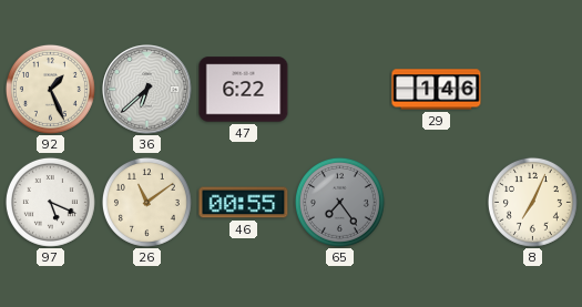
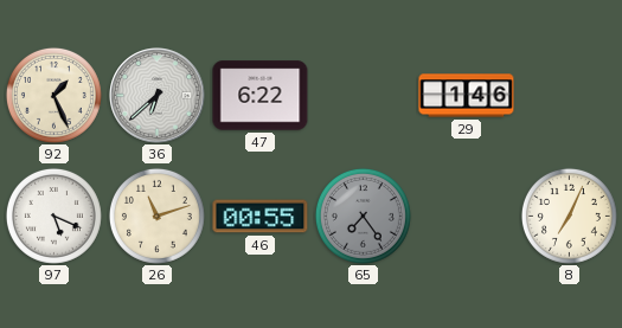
26: 11:09 -> 11:12 (156, 216)
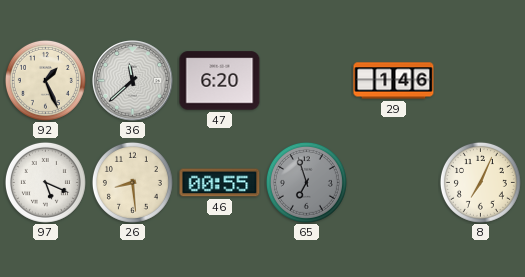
36: 6:38 -> 11:38 (133, 81)
47: 6:22 -> 6:20 (220, 81)
26: 11:12 -> 8:29 (132, 182)
65: 7:24 -> 6:57 (306, 182)
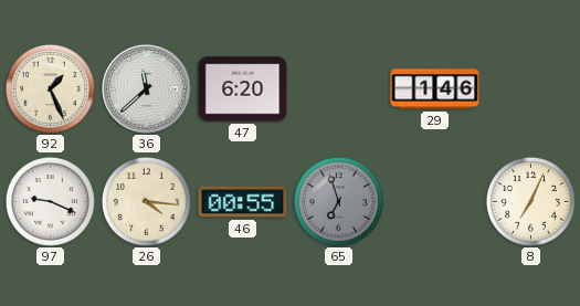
97: 5:19 -> 9:19 (50, 201)
26: 8:29 -> 4:16 (146, 201)
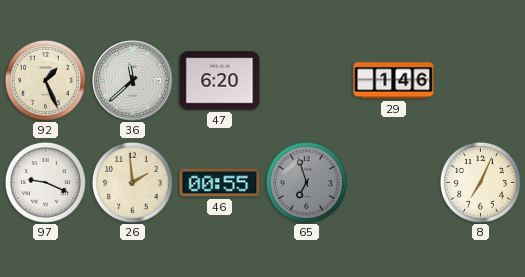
26: 4:16 -> 1:59 (132, 182)
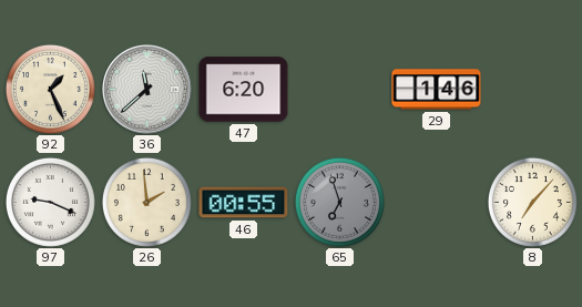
8: 7:04 -> 7:07 (532, 202)
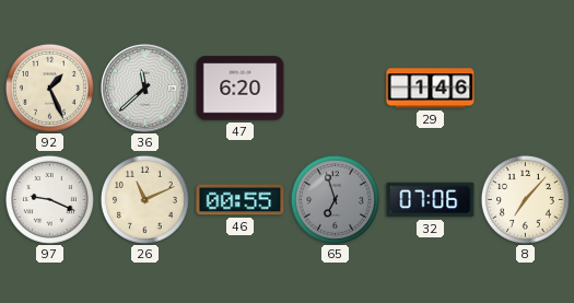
26: 1:59 -> 11:11 (144, 199)
32: none -> 07:06 (431, 200)
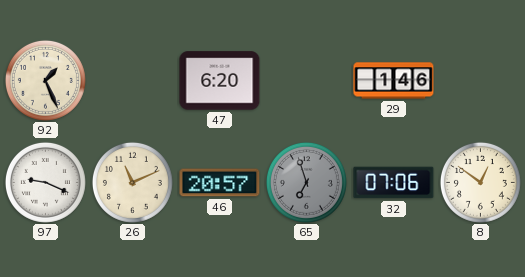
36: 11:38 -> none (145, 89)
46: 00:55 -> 20:57 (220, 183)
8: 7:07 -> 12:51 (480, 182)
